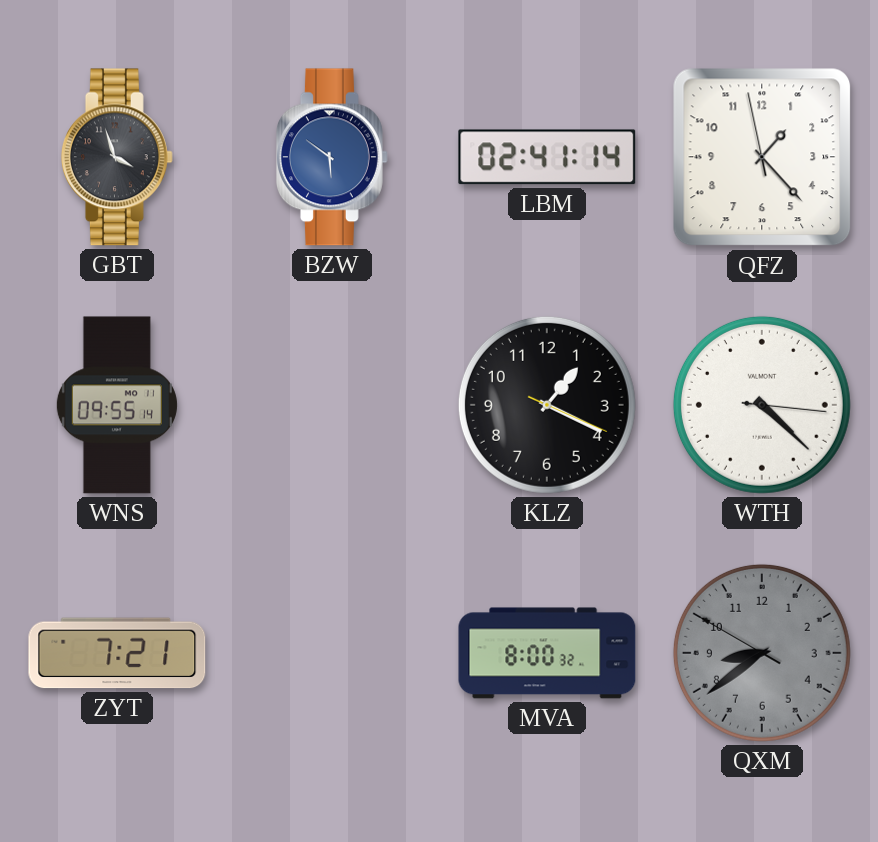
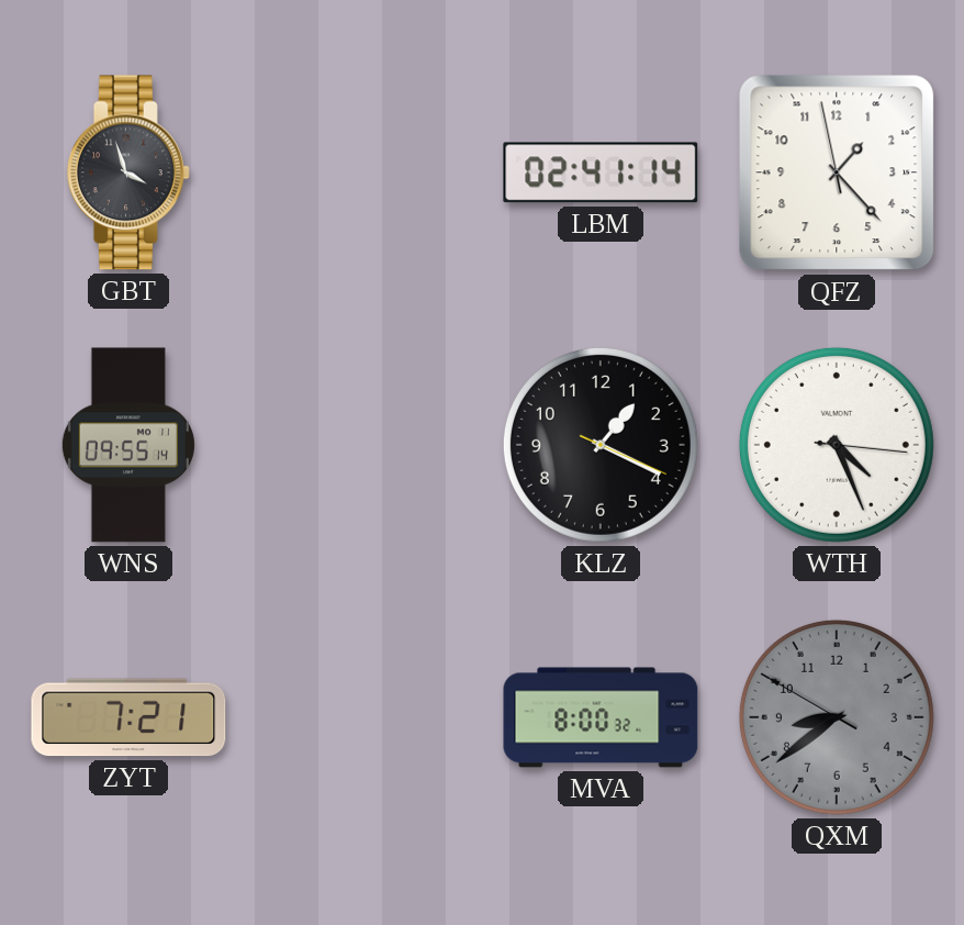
BZW: 5:51 -> none (332, 157)
WTH: 4:22 -> 4:26 (837, 445)
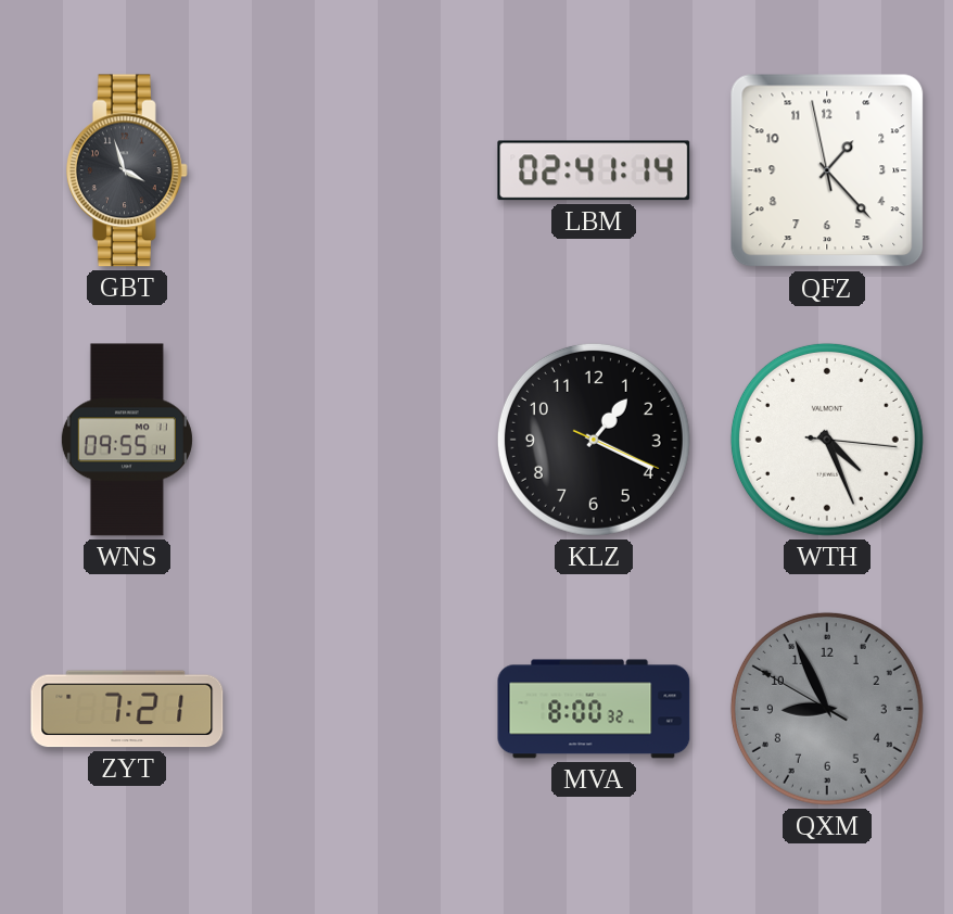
QXM: 8:38 -> 8:55 (827, 709)
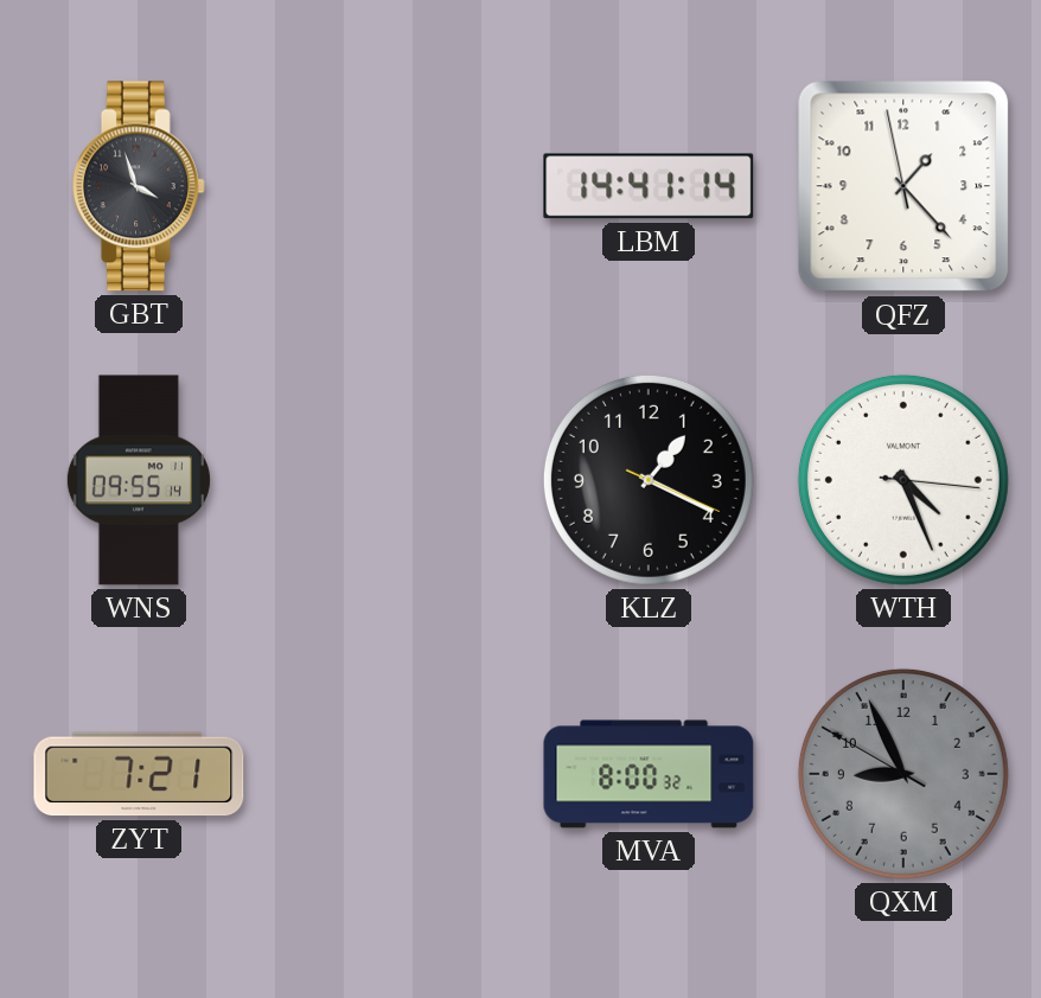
LBM: 02:41 -> 14:41 (649, 186)
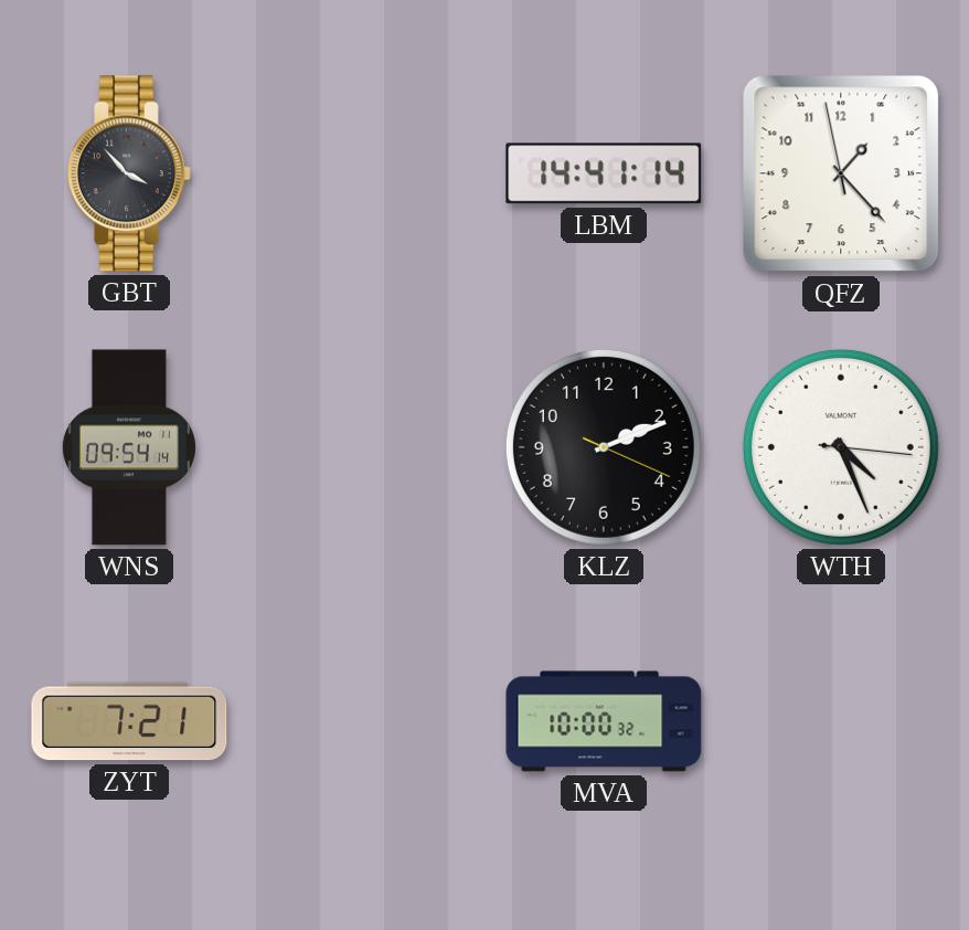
GBT: 3:57 -> 3:53 (129, 173)
WNS: 09:55 -> 09:54 (129, 447)
KLZ: 1:19 -> 2:11 (604, 447)
MVA: 8:00 -> 10:00 (604, 721)
QXM: 8:55 -> none (903, 774)
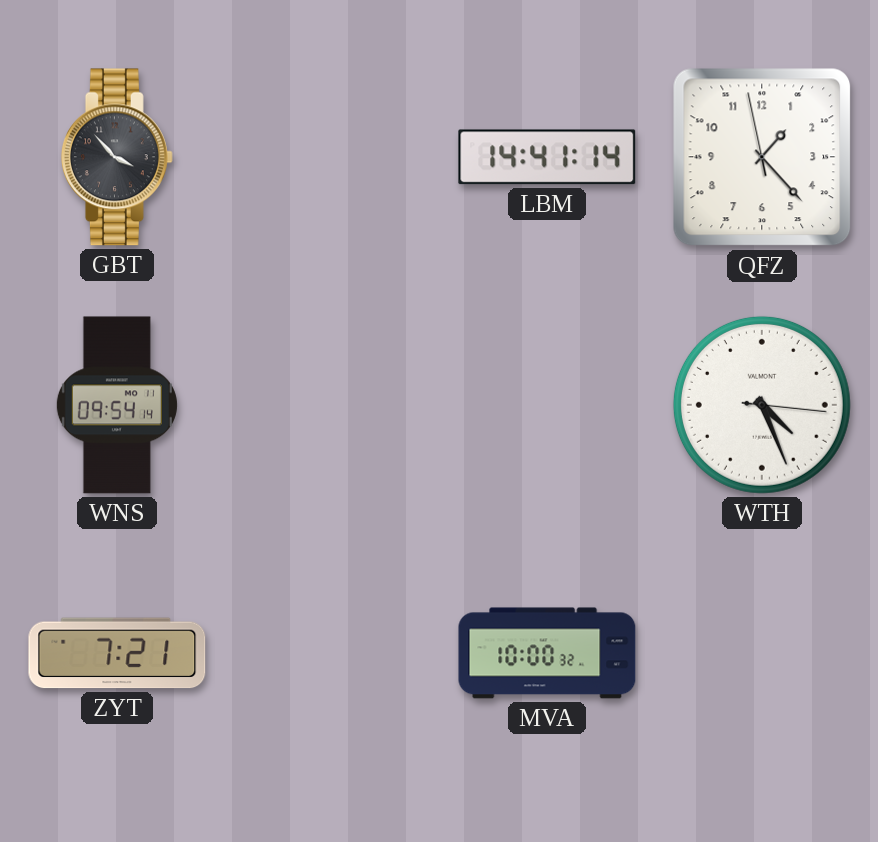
KLZ: 2:11 -> none (604, 447)
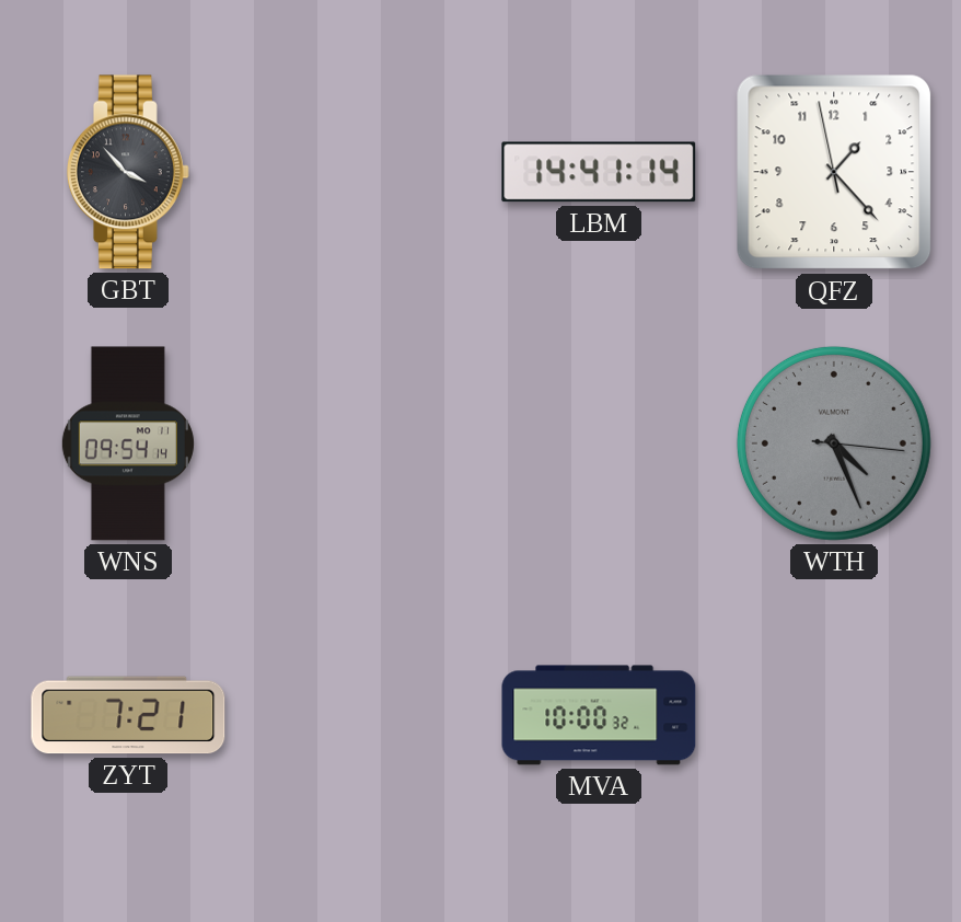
WTH dial: white -> grey (834, 443)
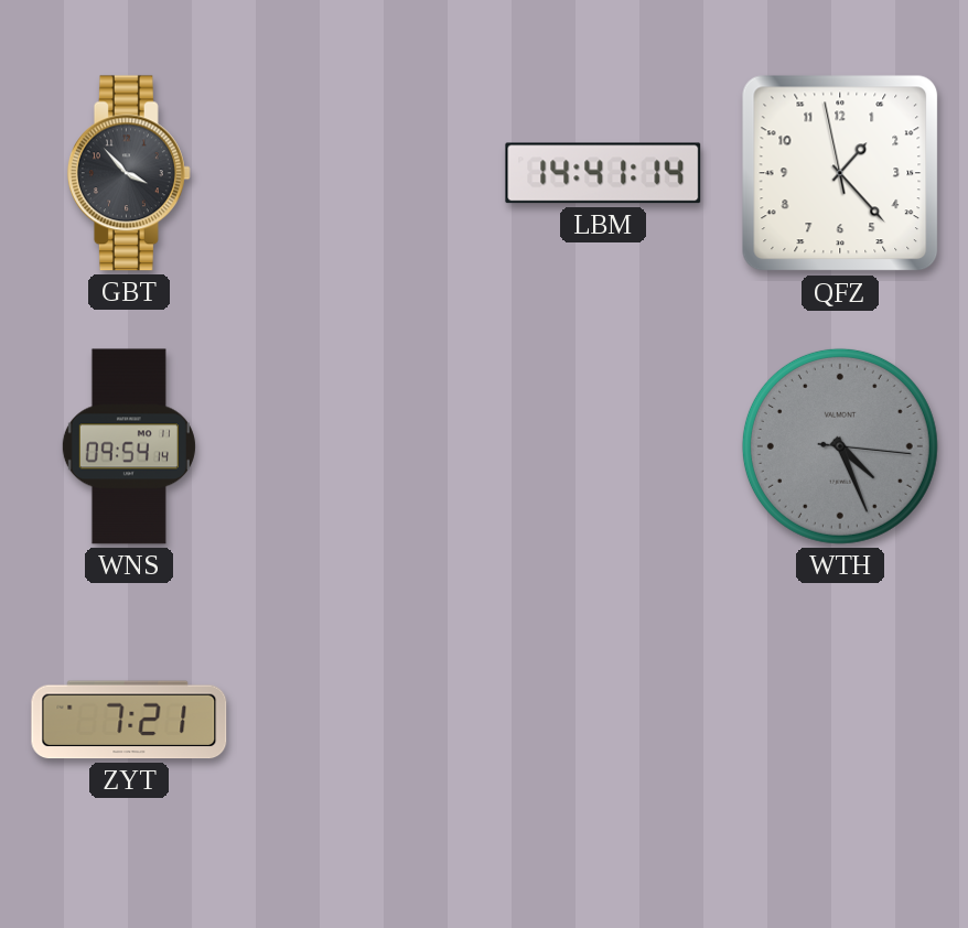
MVA: 10:00 -> none (599, 715)
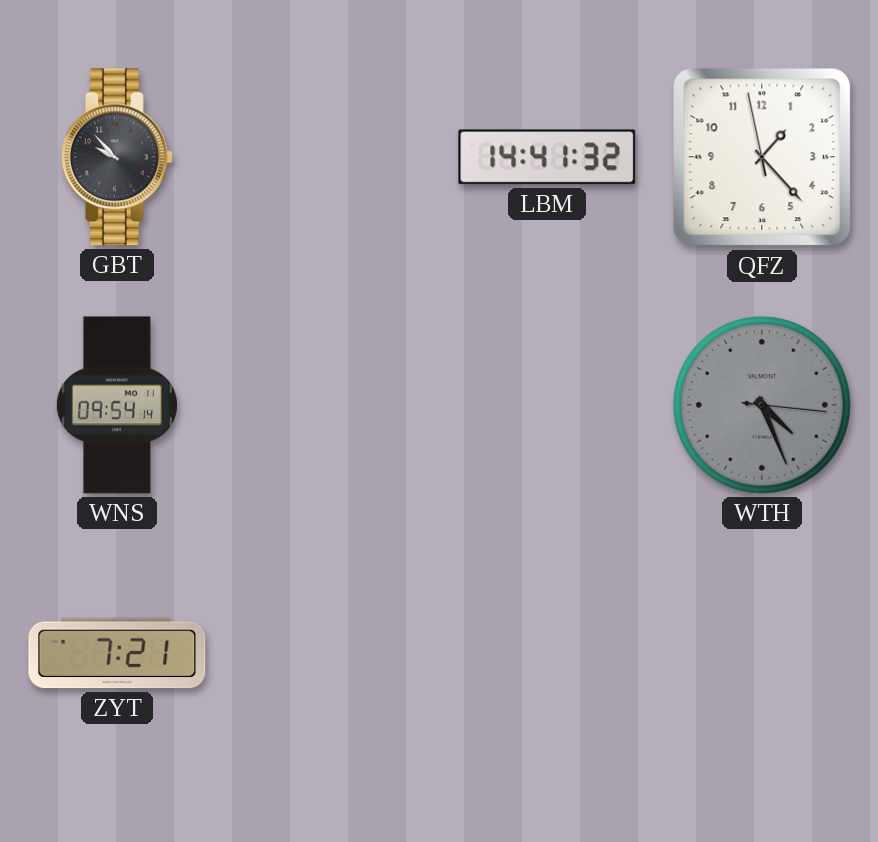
GBT: 3:53 -> 9:53 (117, 157)
LBM: 14:41:14 -> 14:41:32 (547, 157)
